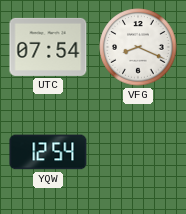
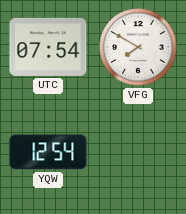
VFG: 8:19 -> 7:50 (138, 47)
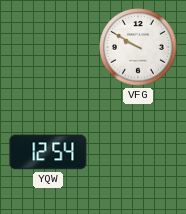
UTC: 07:54 -> none (48, 47)
VFG: 7:50 -> 9:50 (138, 47)
